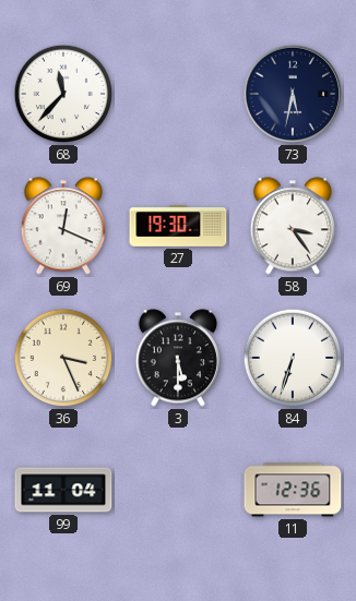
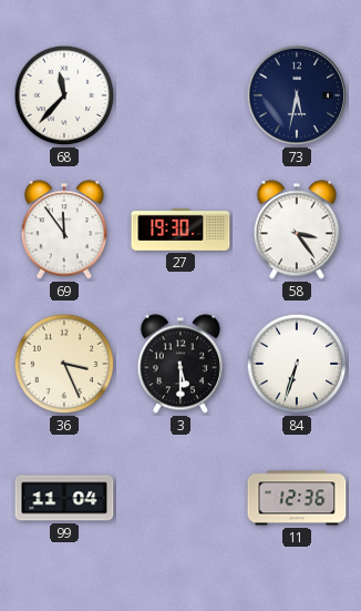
69: 12:19 -> 11:54 (64, 230)
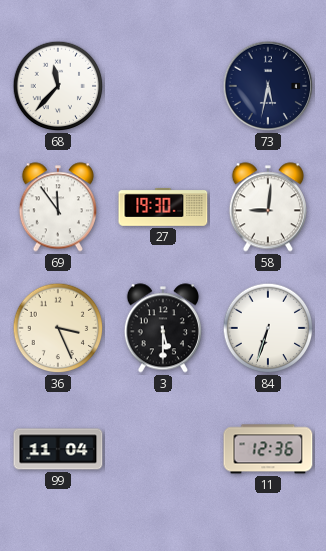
58: 3:24 -> 9:01 (268, 207)
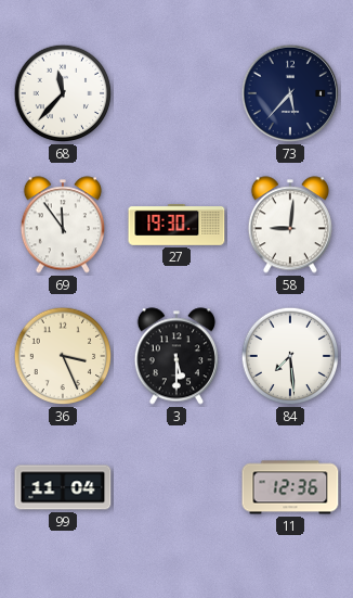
73: 5:32 -> 5:37 (290, 93)
84: 6:33 -> 7:29 (290, 356)
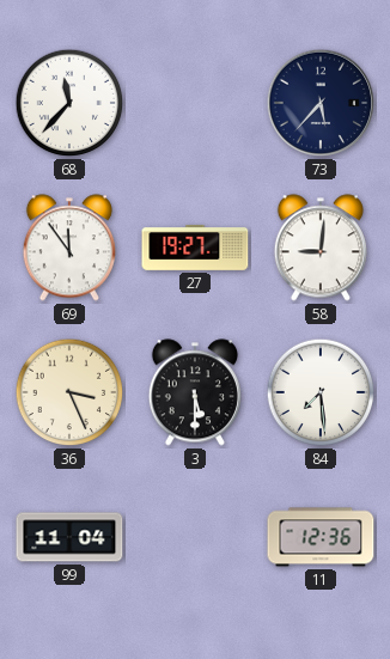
27: 19:30 -> 19:27 (195, 248)
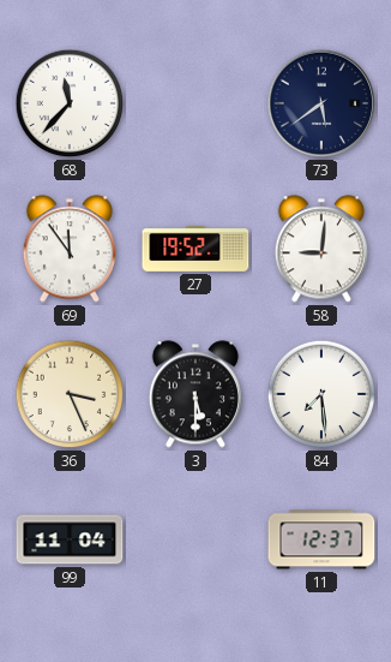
73: 5:37 -> 5:39 (321, 103)
27: 19:27 -> 19:52 (195, 249)
11: 12:36 -> 12:37 (321, 539)
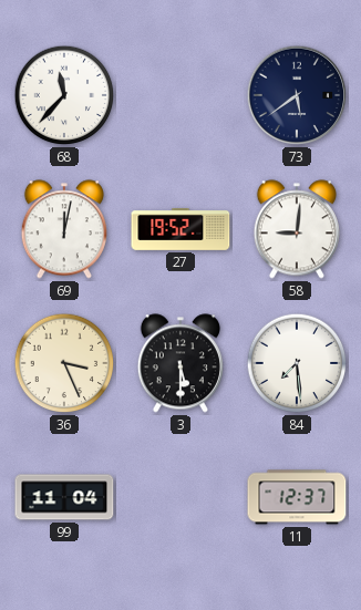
69: 11:54 -> 12:02 (64, 229)
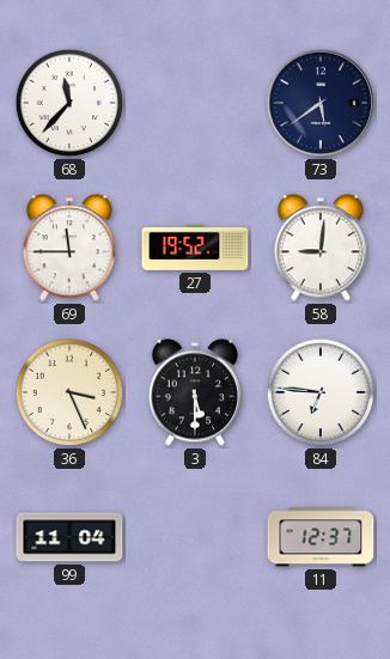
69: 12:02 -> 11:45 (69, 248)
84: 7:29 -> 6:46 (321, 392)
